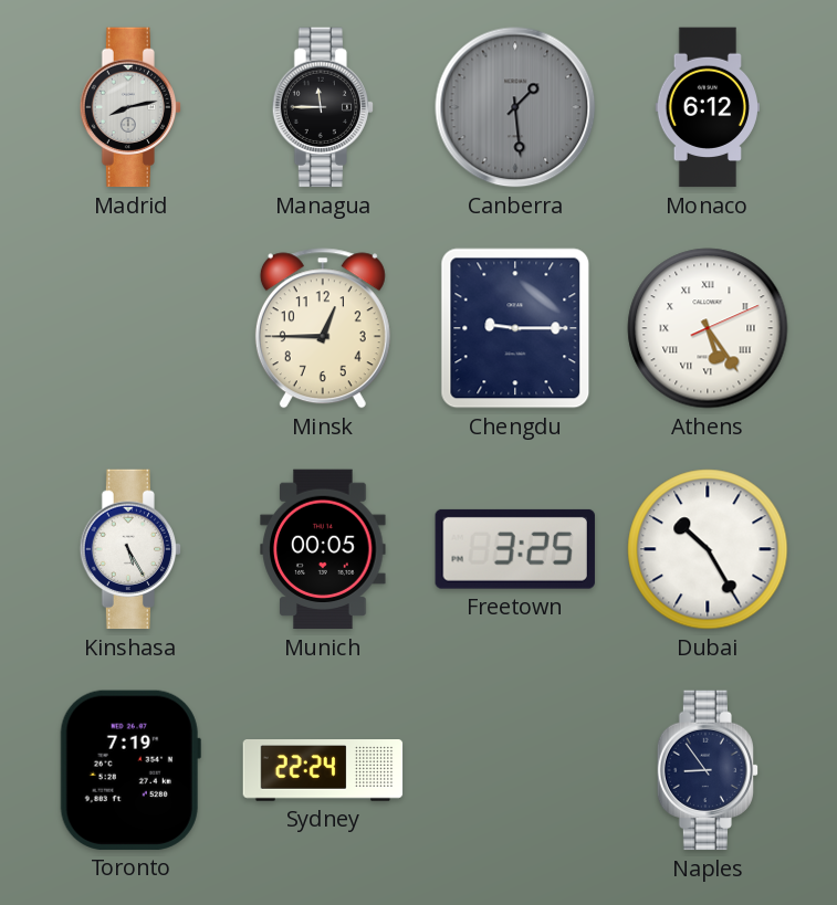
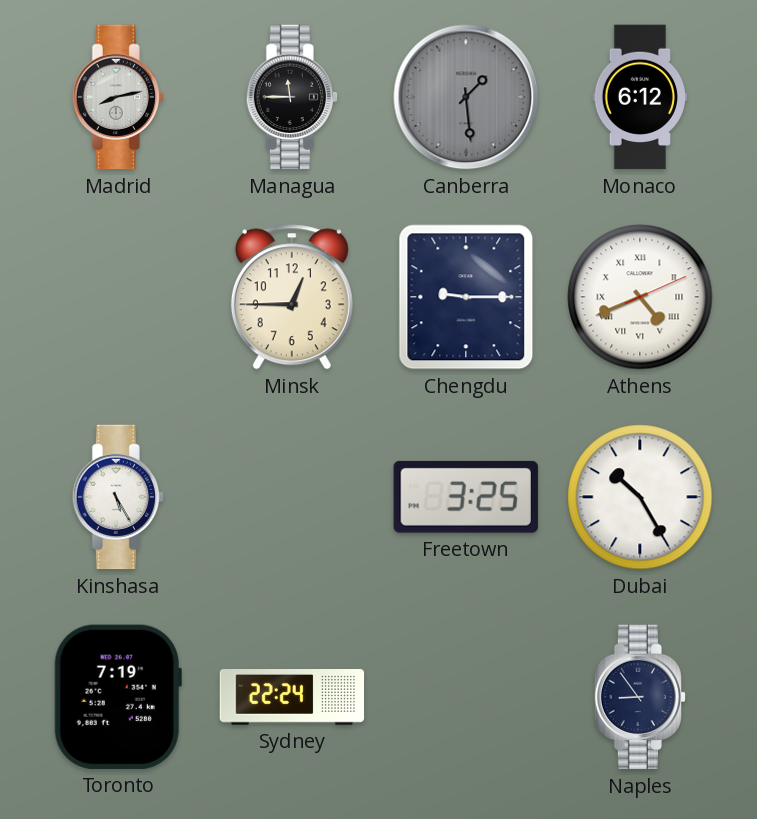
Athens: 5:24 -> 4:41 (640, 297)
Munich: 00:05 -> none (323, 549)
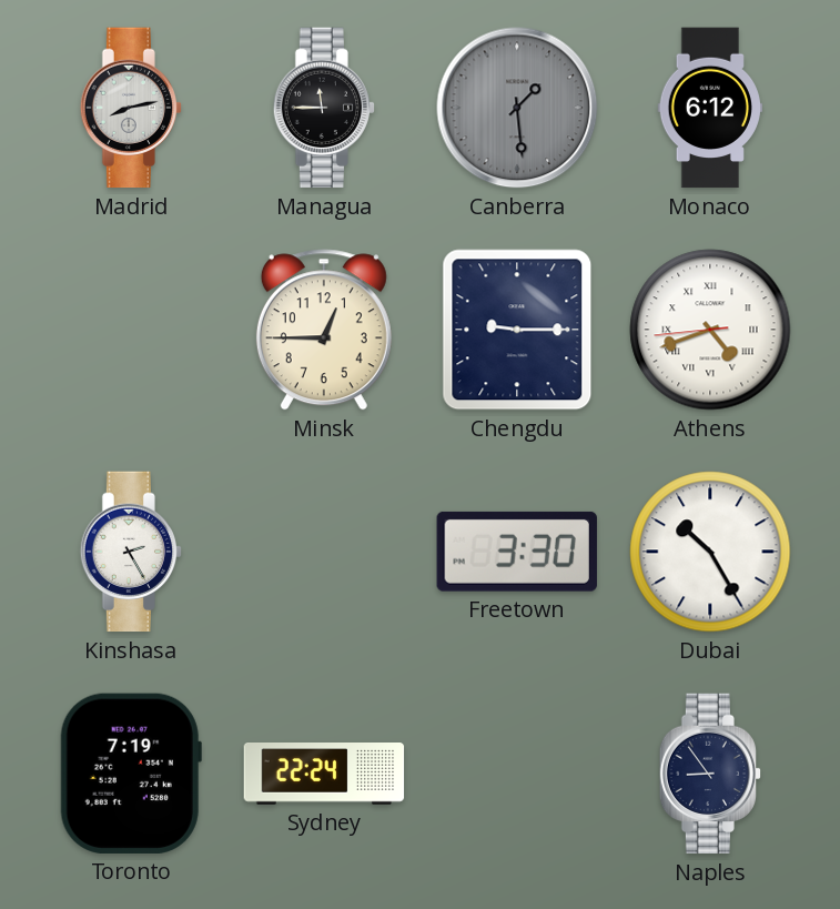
Athens: 4:41:11 -> 4:41:44 (710, 330)
Kinshasa: 5:25 -> 2:25 (130, 552)
Freetown: 3:25 -> 3:30 (517, 552)
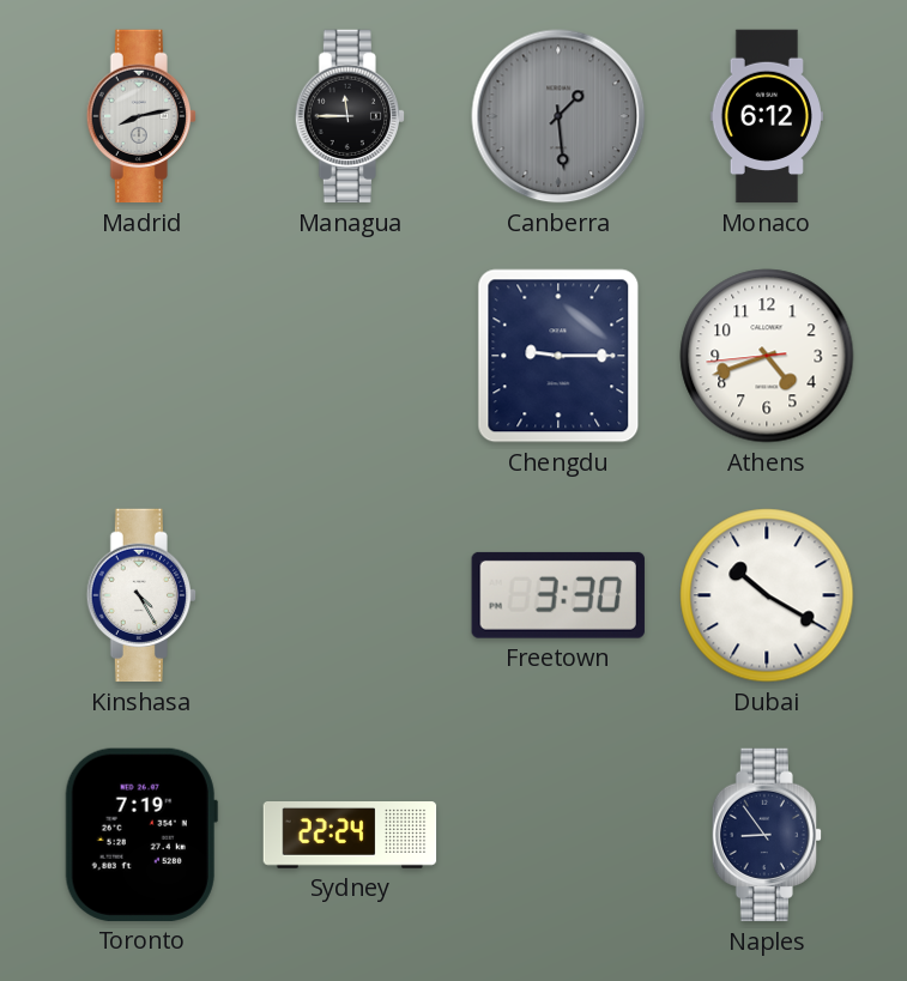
Minsk: 12:45 -> none (324, 330)
Athens numerals: Roman -> Arabic (767, 356)
Kinshasa: 2:25 -> 4:25 (140, 595)
Dubai: 10:25 -> 10:20 (767, 595)
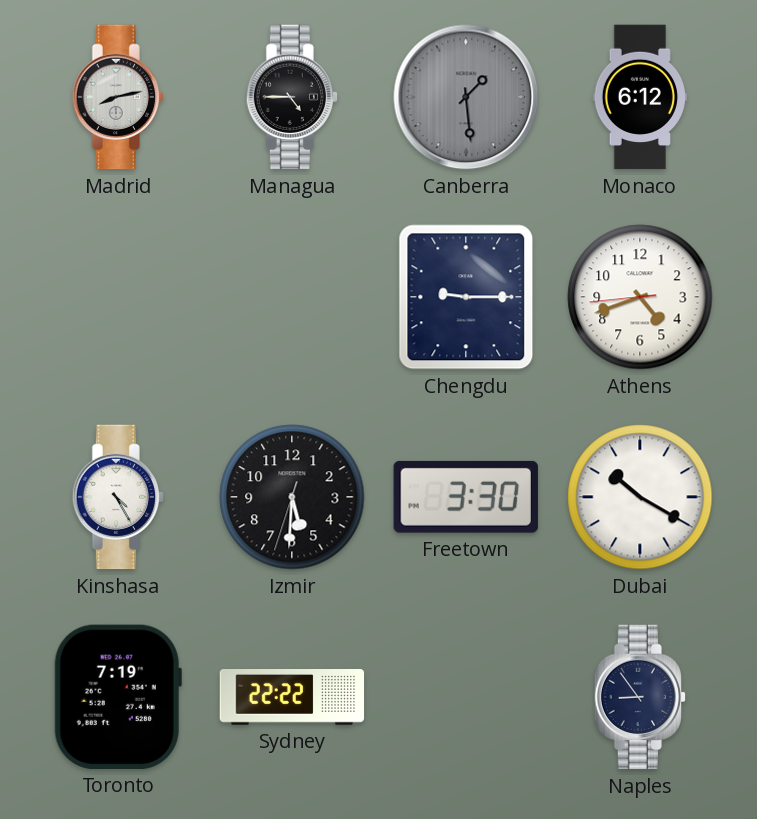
Managua: 11:45 -> 4:45 (291, 97)
Izmir: none -> 5:30 (292, 497)
Sydney: 22:24 -> 22:22 (292, 698)
